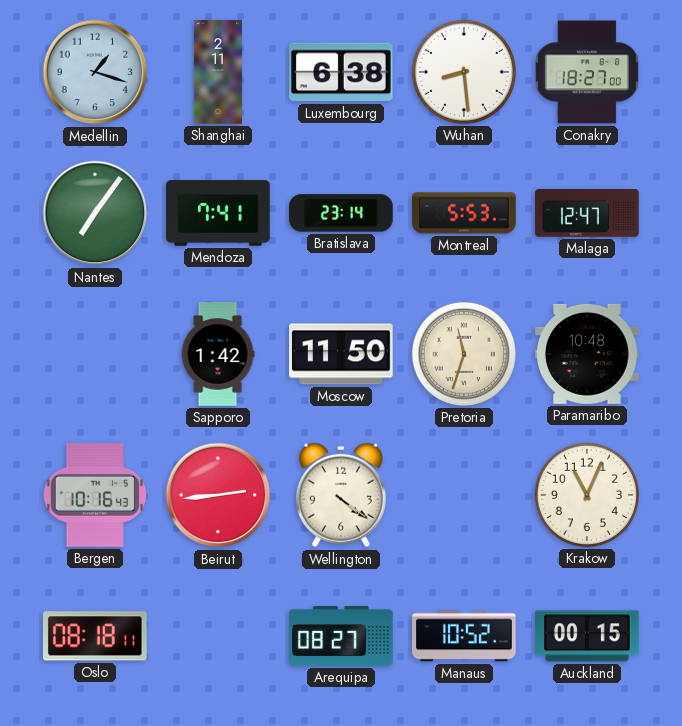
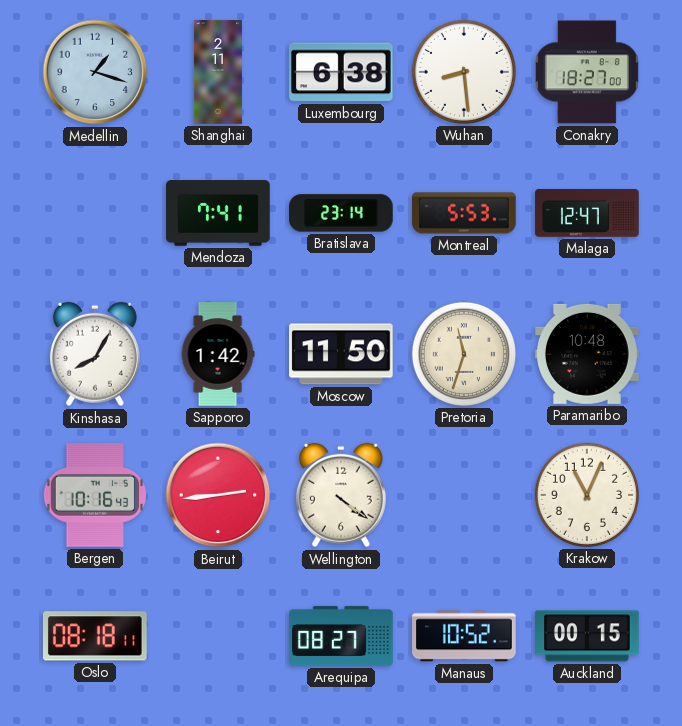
Nantes: 7:06 -> none (95, 213)
Kinshasa: none -> 8:05 (95, 354)
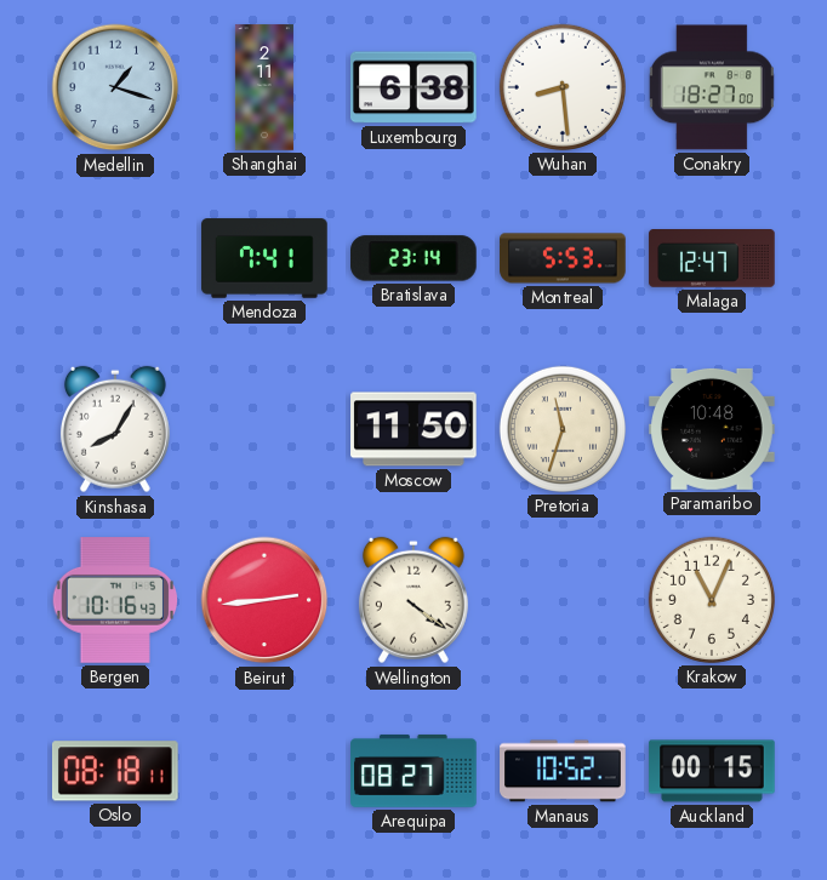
Sapporo: 1:42 -> none (218, 354)
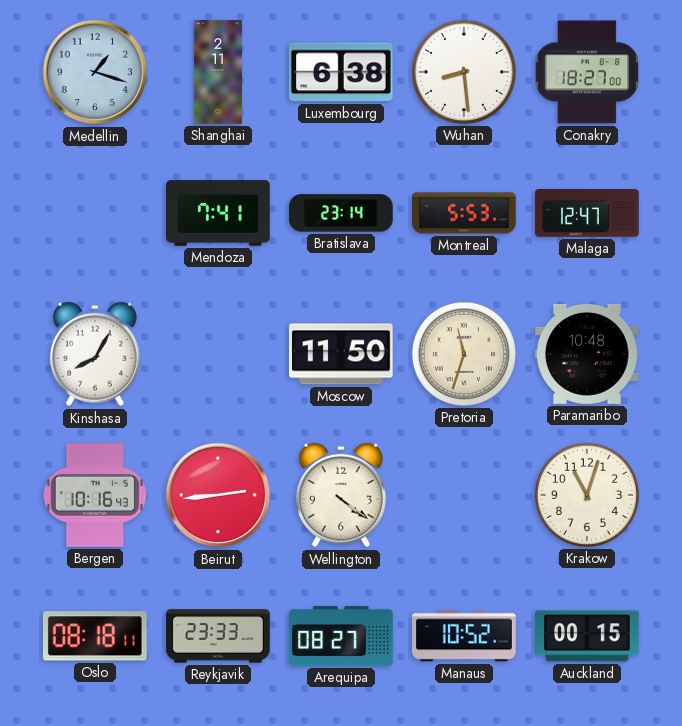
Krakow: 11:04 -> 11:03 (587, 495)
Reykjavik: none -> 23:33 (218, 636)
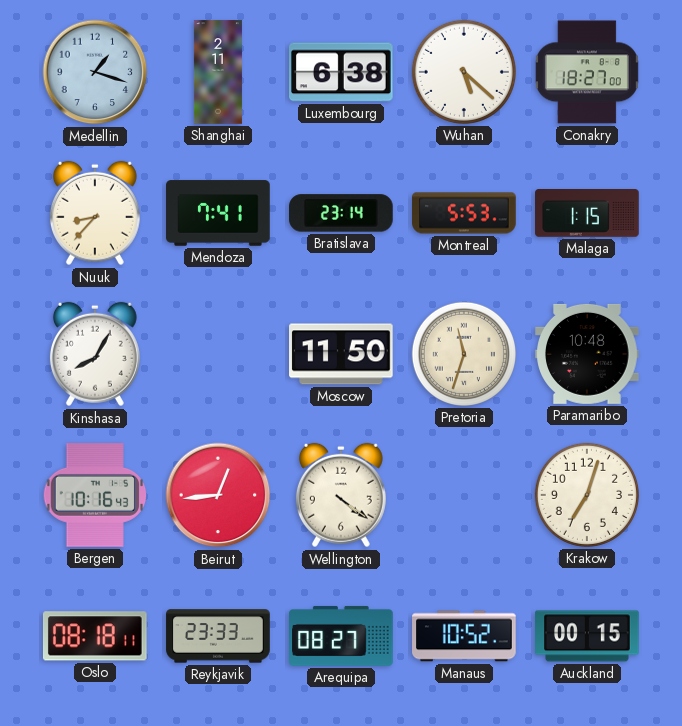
Wuhan: 8:29 -> 5:22 (464, 72)
Nuuk: none -> 8:37 (95, 213)
Malaga: 12:47 -> 1:15 (587, 213)
Beirut: 2:44 -> 12:44 (218, 495)
Krakow: 11:03 -> 7:03 (587, 495)
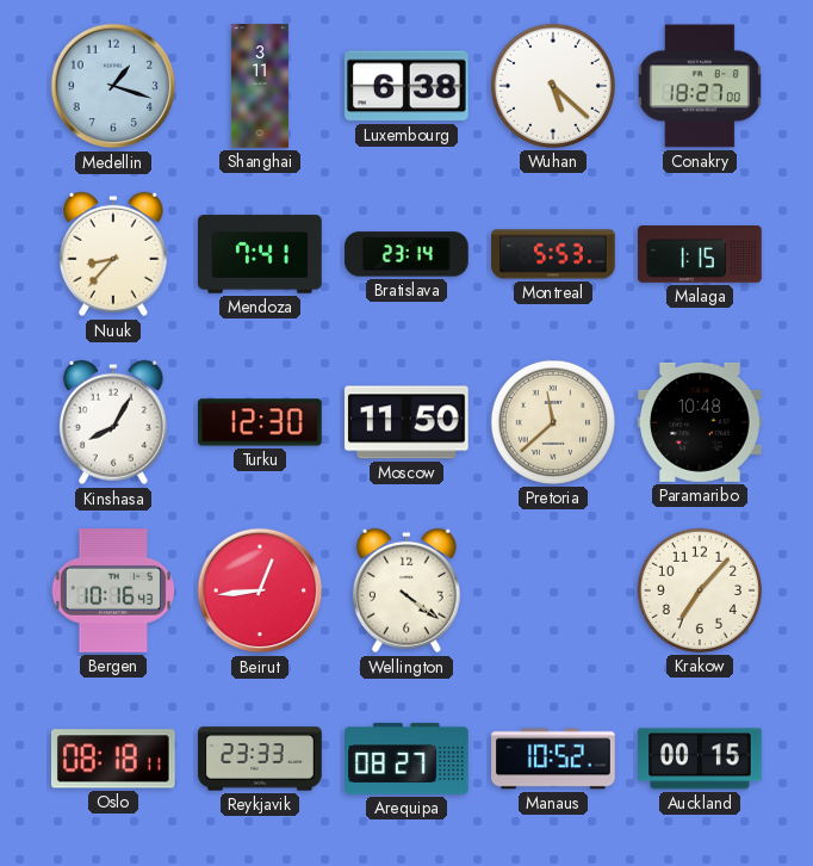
Shanghai: 2:11 -> 3:11 (260, 86)
Turku: none -> 12:30 (260, 422)
Pretoria: 11:33 -> 11:38 (553, 422)
Krakow: 7:03 -> 7:07 (700, 590)
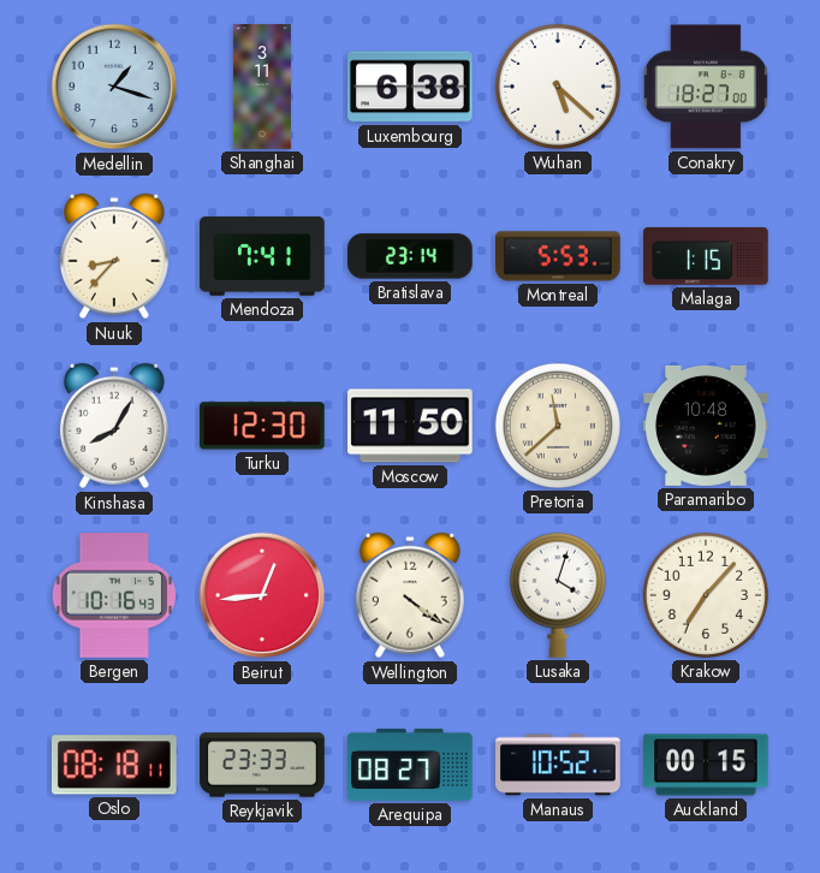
Lusaka: none -> 4:03 (558, 595)
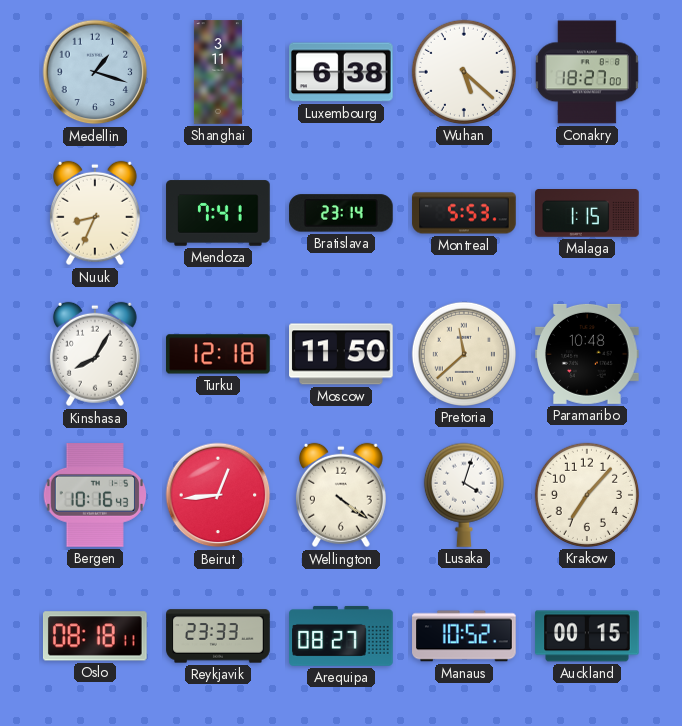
Nuuk: 8:37 -> 8:34 (95, 213)
Turku: 12:30 -> 12:18 (218, 354)
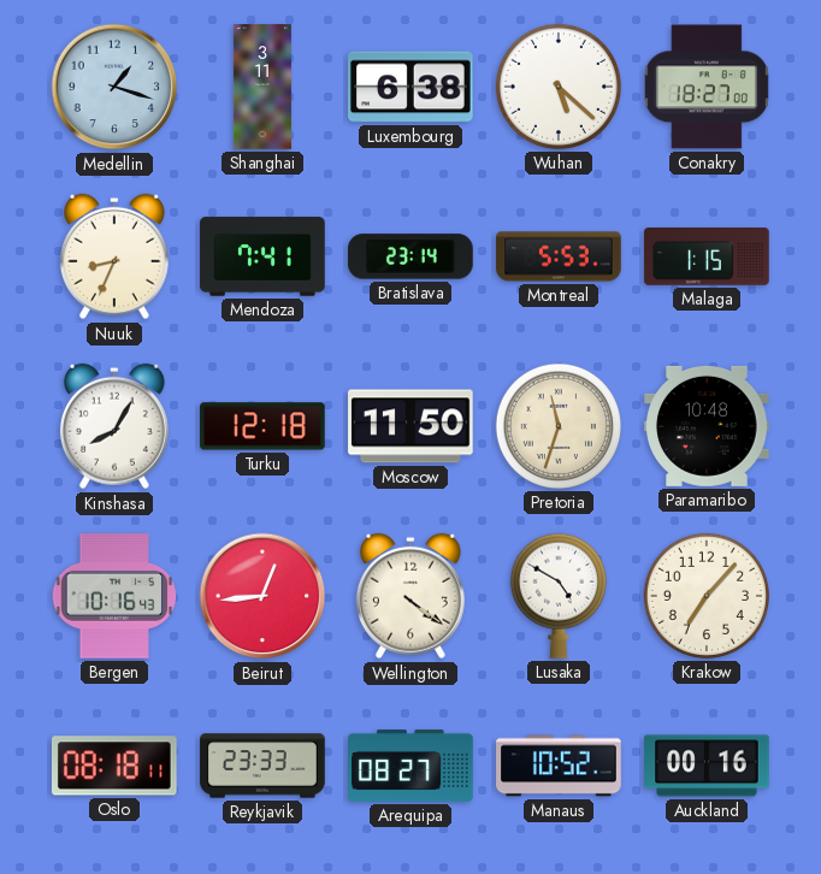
Pretoria: 11:38 -> 11:33 (559, 426)
Lusaka: 4:03 -> 4:50 (559, 596)
Auckland: 00:15 -> 00:16 (707, 766)
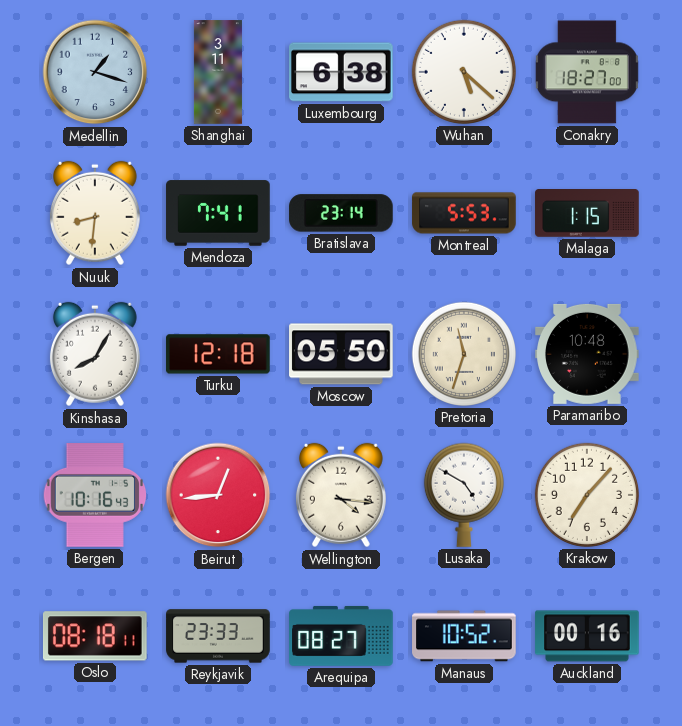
Nuuk: 8:34 -> 8:31 (95, 213)
Moscow: 11:50 -> 05:50 (341, 354)
Wellington: 4:21 -> 4:16 (341, 495)
